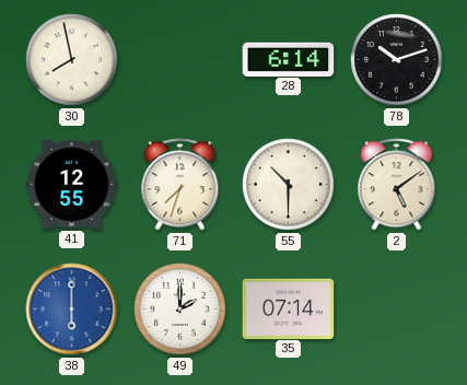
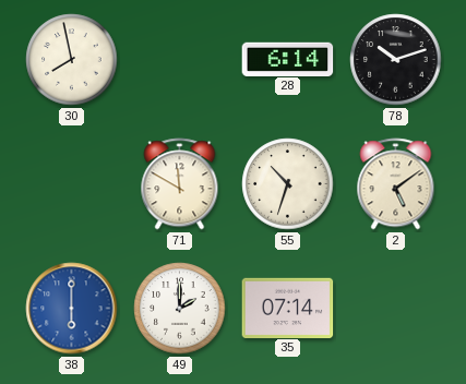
41: 12:55 -> none (72, 185)
71: 7:33 -> 11:50 (180, 184)
55: 10:30 -> 10:33 (288, 184)
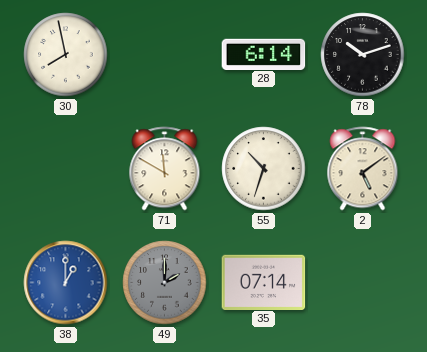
38: 6:00 -> 1:00 (66, 283)
49 dial: white -> grey (165, 283)
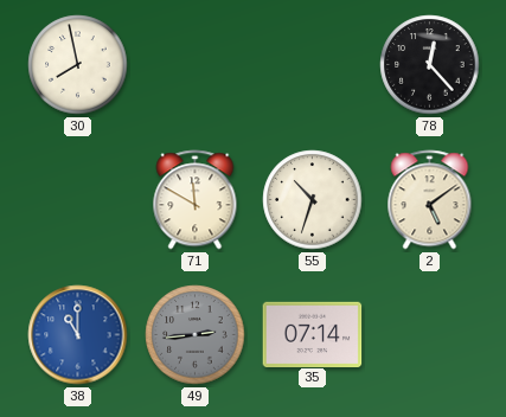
28: 6:14 -> none (264, 54)
78: 10:12 -> 12:23 (430, 65)
38: 1:00 -> 11:00 (78, 335)
49: 2:00 -> 2:44 (196, 335)
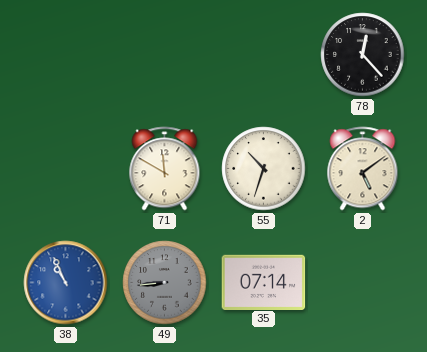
30: 7:58 -> none (78, 65)
38: 11:00 -> 10:56 (66, 283)
49: 2:44 -> 8:44 (165, 283)
